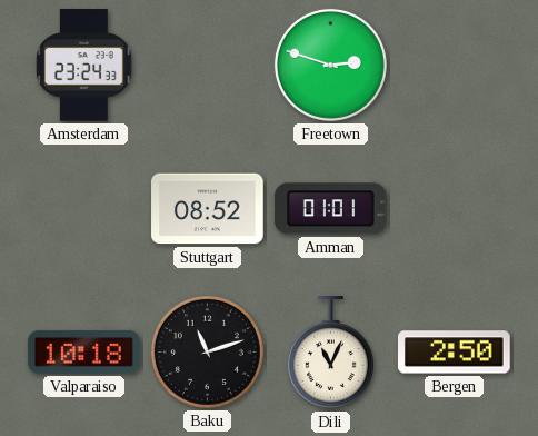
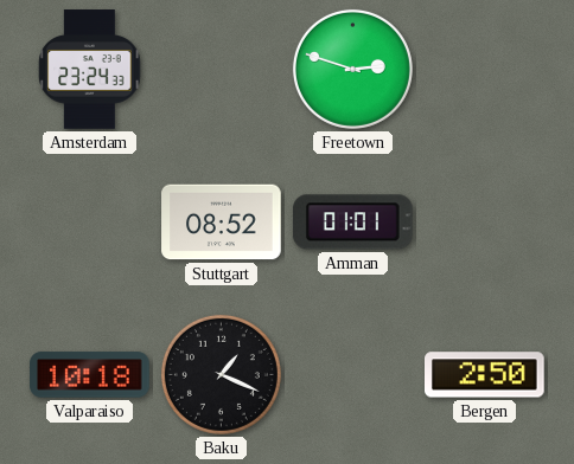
Baku: 11:12 -> 1:19 (221, 374)
Dili: 11:04 -> none (330, 353)
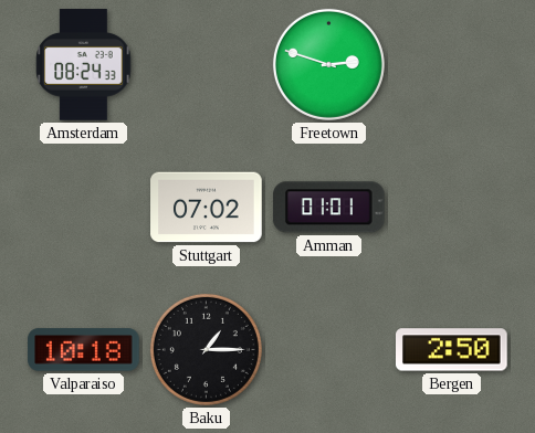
Amsterdam: 23:24 -> 08:24 (84, 65)
Stuttgart: 08:52 -> 07:02 (207, 208)
Baku: 1:19 -> 1:15 (206, 349)
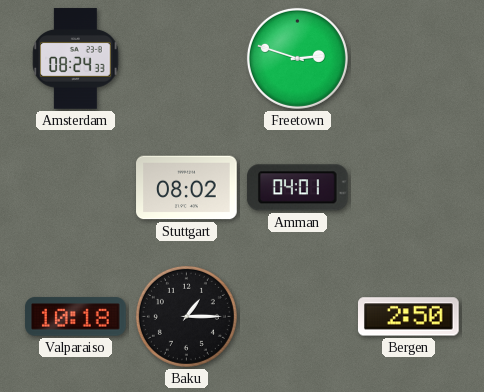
Stuttgart: 07:02 -> 08:02 (187, 188)
Amman: 01:01 -> 04:01 (297, 188)
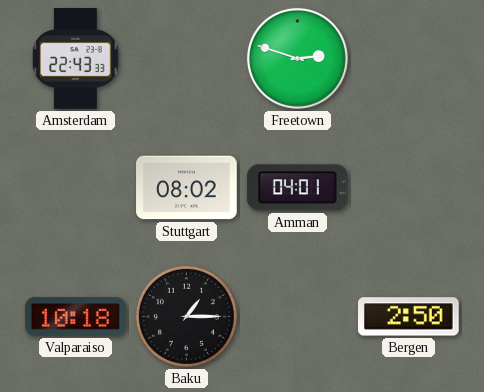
Amsterdam: 08:24 -> 22:43 (76, 59)
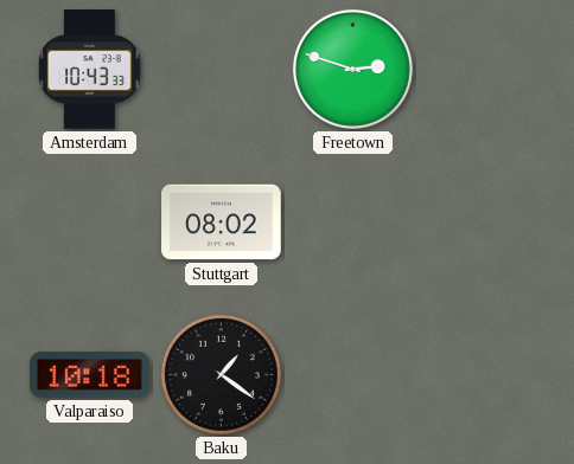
Amsterdam: 22:43 -> 10:43 (90, 70)
Amman: 04:01 -> none (297, 188)
Baku: 1:15 -> 1:21 (221, 374)
Bergen: 2:50 -> none (409, 317)
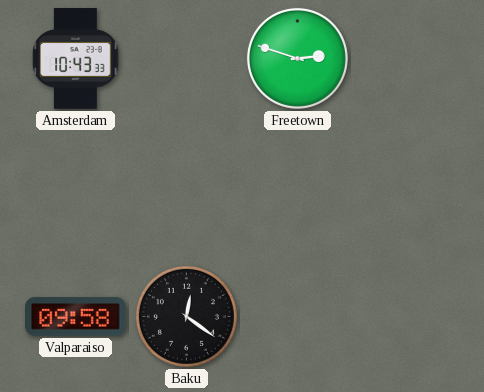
Stuttgart: 08:02 -> none (222, 223)
Valparaiso: 10:18 -> 09:58 (76, 317)
Baku: 1:21 -> 12:21 (186, 316)
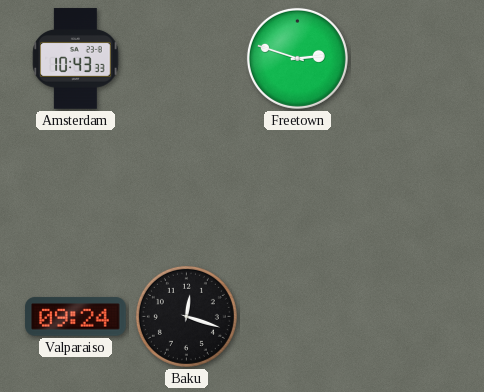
Valparaiso: 09:58 -> 09:24 (76, 317)
Baku: 12:21 -> 12:18 (186, 316)
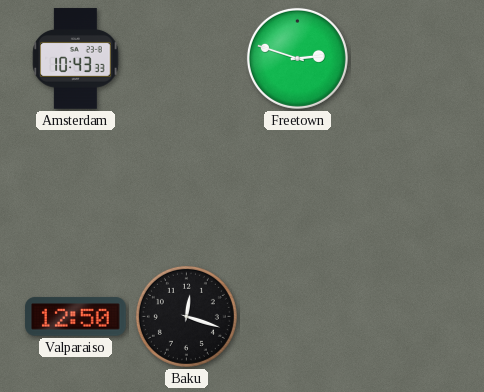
Valparaiso: 09:24 -> 12:50 (76, 317)
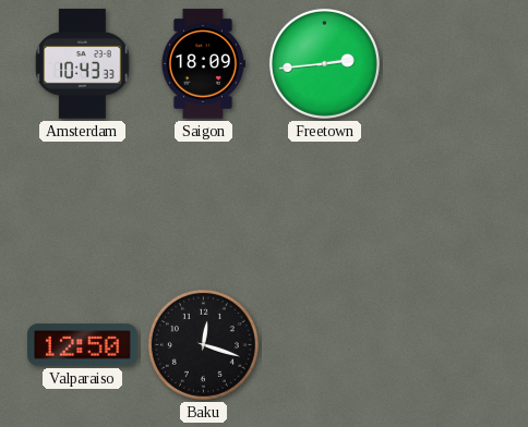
Saigon: none -> 18:09 (203, 64)
Freetown: 2:48 -> 2:44 (324, 63)
